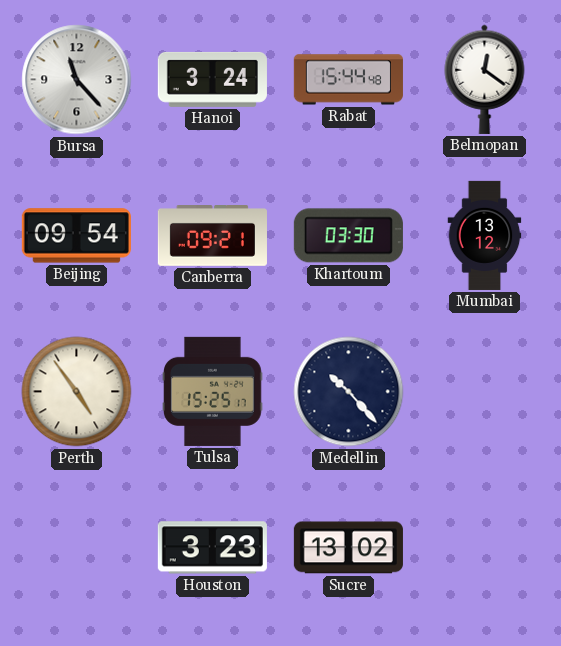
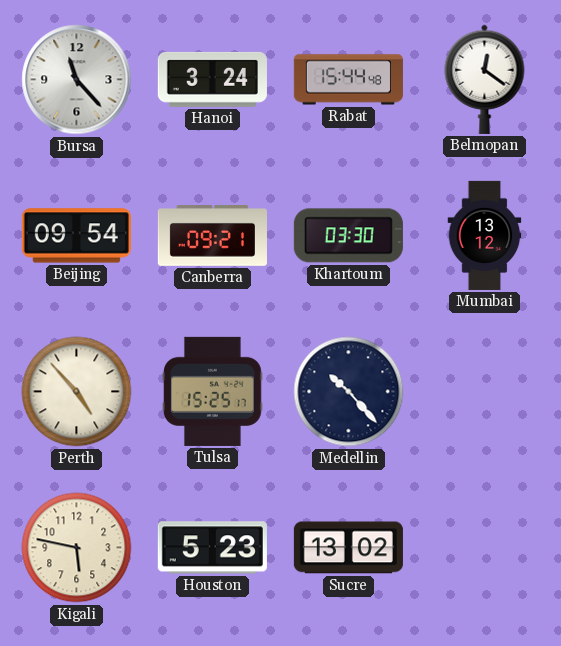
Perth: 4:54 -> 4:53 (77, 392)
Kigali: none -> 5:47 (77, 548)
Houston: 3:23 -> 5:23 (212, 548)
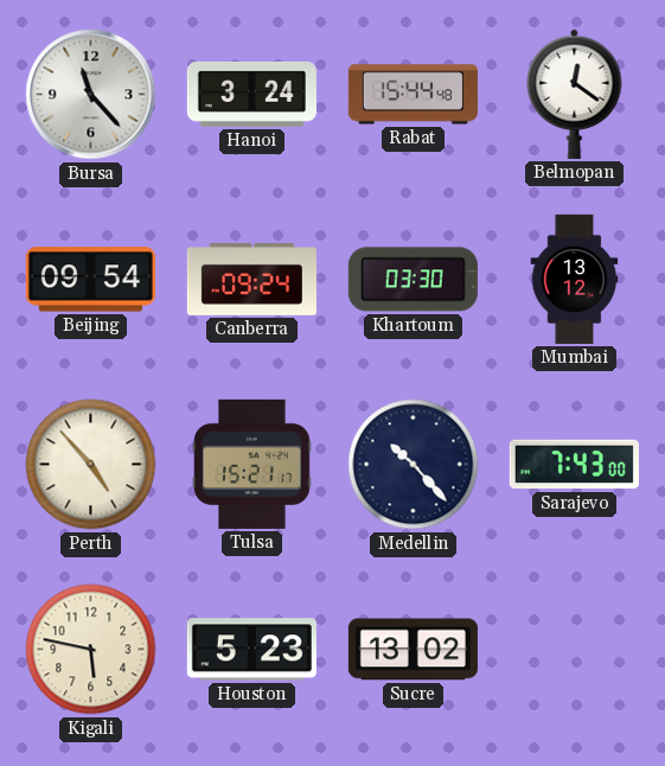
Canberra: 09:21 -> 09:24 (251, 280)
Tulsa: 15:25 -> 15:21 (252, 464)
Sarajevo: none -> 7:43 (574, 465)
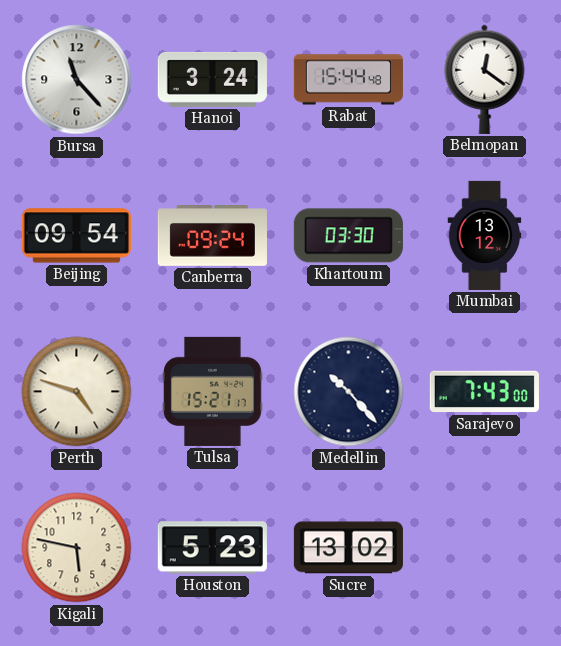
Perth: 4:53 -> 4:48 (77, 392)
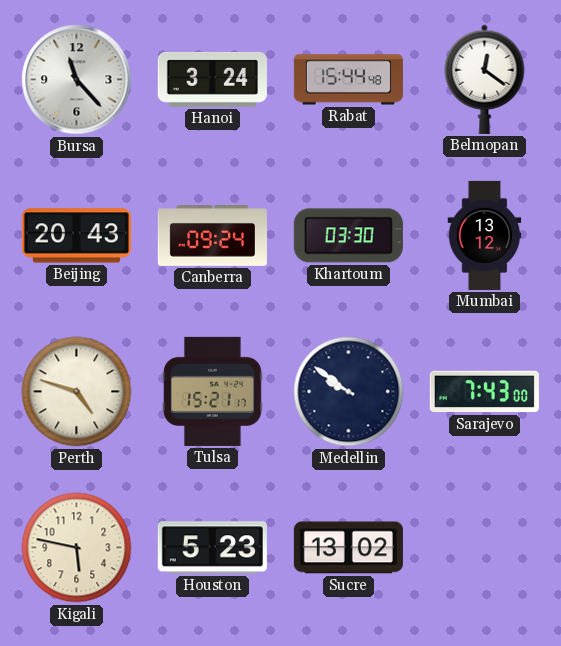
Beijing: 09:54 -> 20:43 (76, 236)
Medellin: 10:23 -> 9:51 (349, 392)
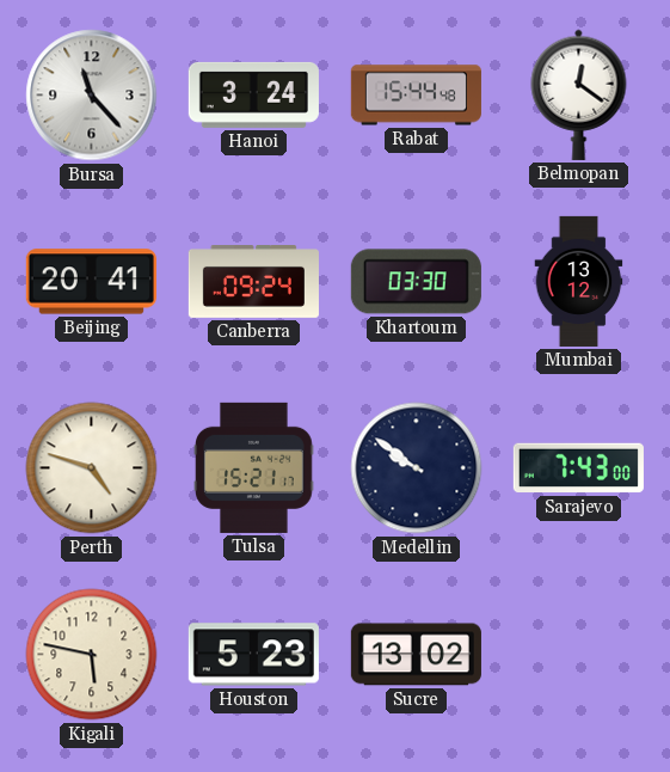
Beijing: 20:43 -> 20:41 (91, 282)
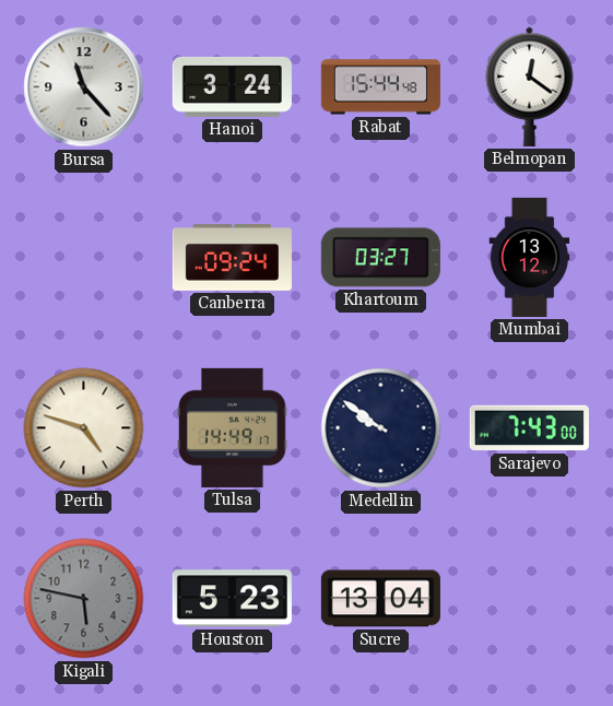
Beijing: 20:41 -> none (91, 282)
Khartoum: 03:30 -> 03:27 (380, 258)
Tulsa: 15:21 -> 14:49 (233, 427)
Kigali dial: cream -> grey (84, 599)
Sucre: 13:02 -> 13:04 (380, 599)
